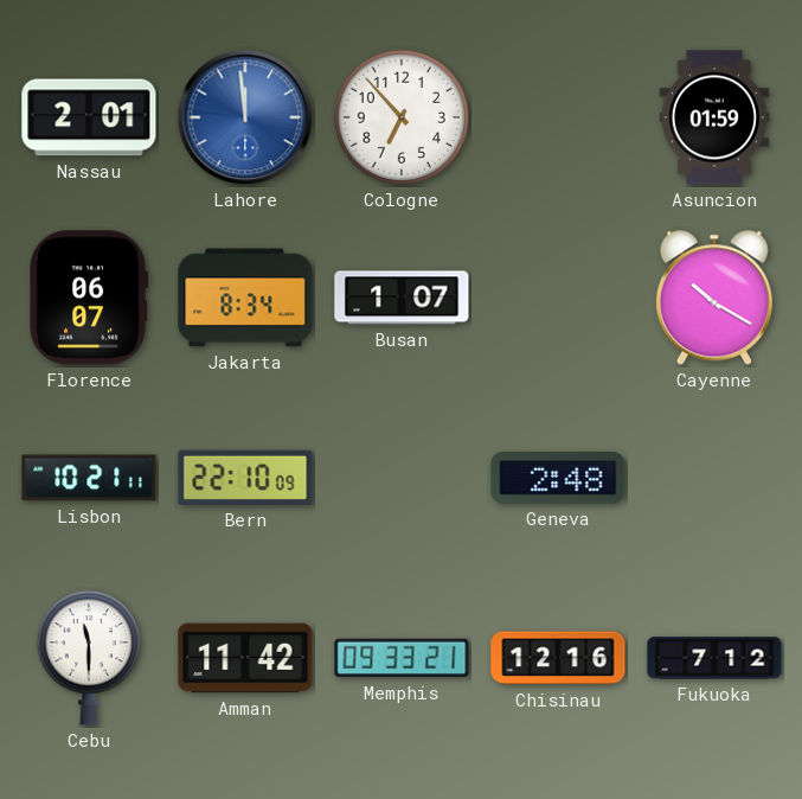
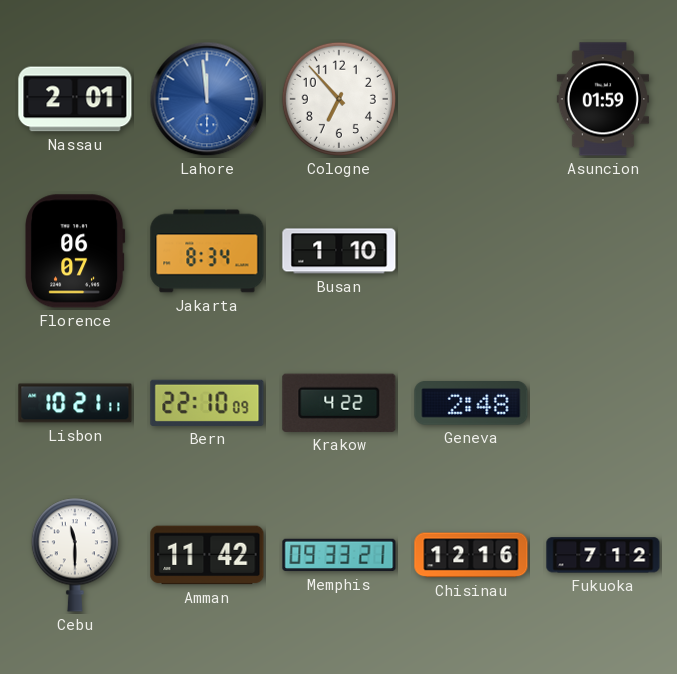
Busan: 1:07 -> 1:10 (339, 251)
Cayenne: 10:20 -> none (714, 298)
Krakow: none -> 4:22 (339, 403)
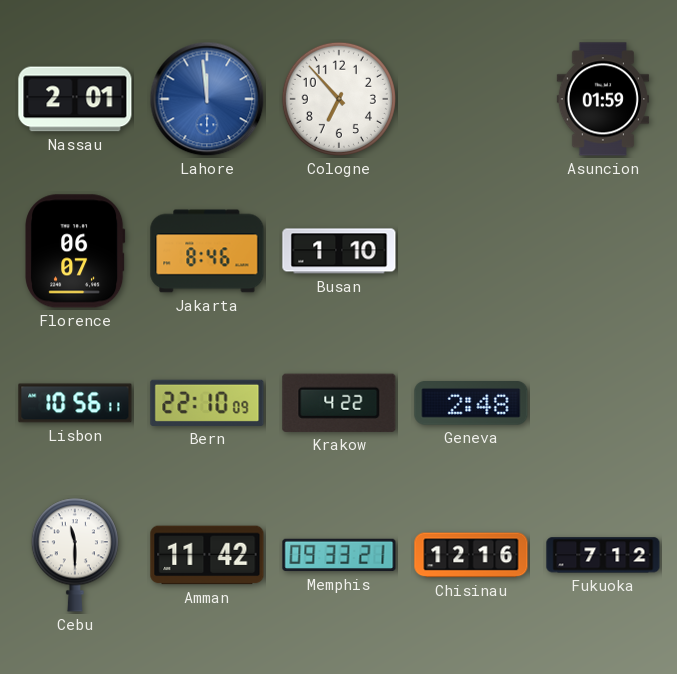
Jakarta: 8:34 -> 8:46 (207, 251)
Lisbon: 10:21 -> 10:56 (75, 403)
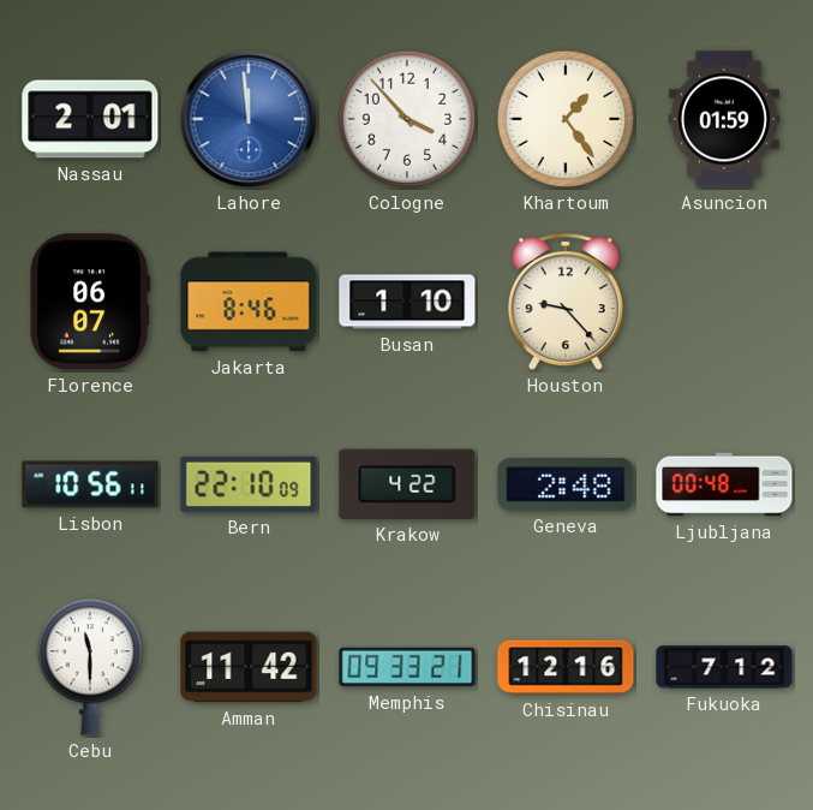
Cologne: 6:53 -> 3:53 (407, 119)
Khartoum: none -> 1:24 (566, 119)
Houston: none -> 9:23 (566, 303)
Ljubljana: none -> 00:48 (724, 484)
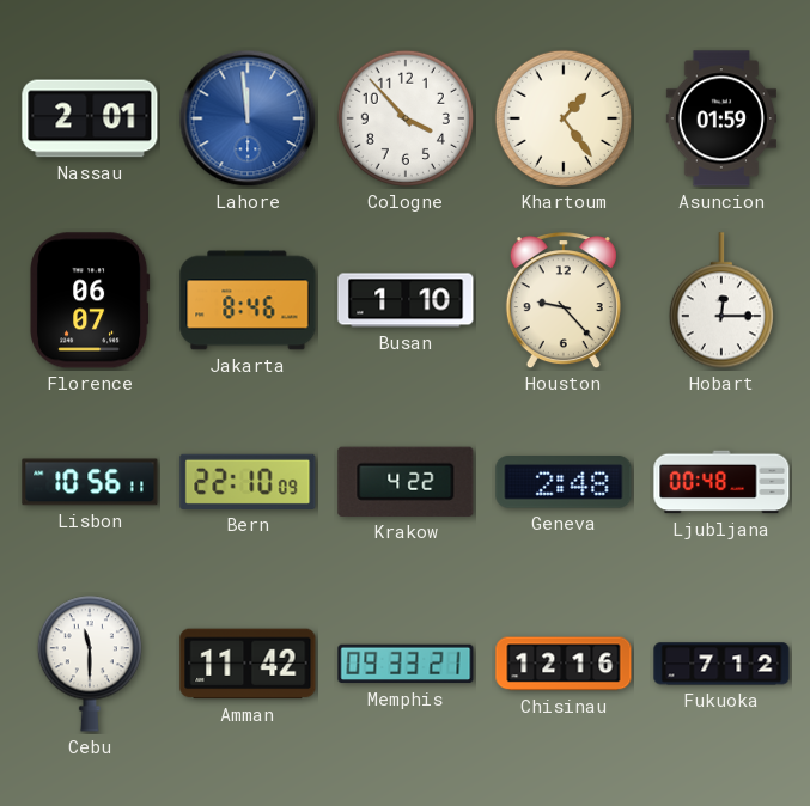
Hobart: none -> 12:15 (721, 300)
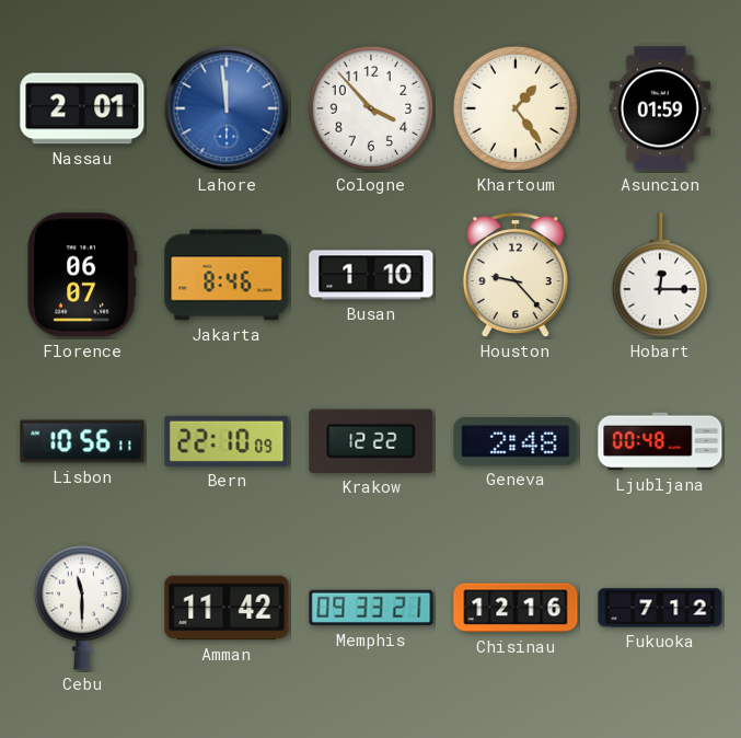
Krakow: 4:22 -> 12:22 (371, 441)
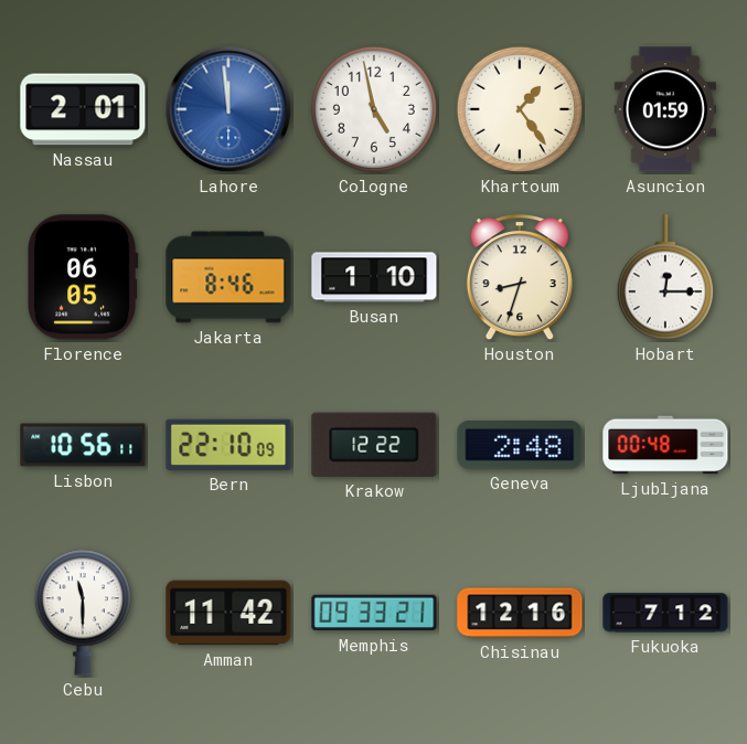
Cologne: 3:53 -> 4:58 (374, 109)
Florence: 06:07 -> 06:05 (84, 277)
Houston: 9:23 -> 8:33 (520, 278)
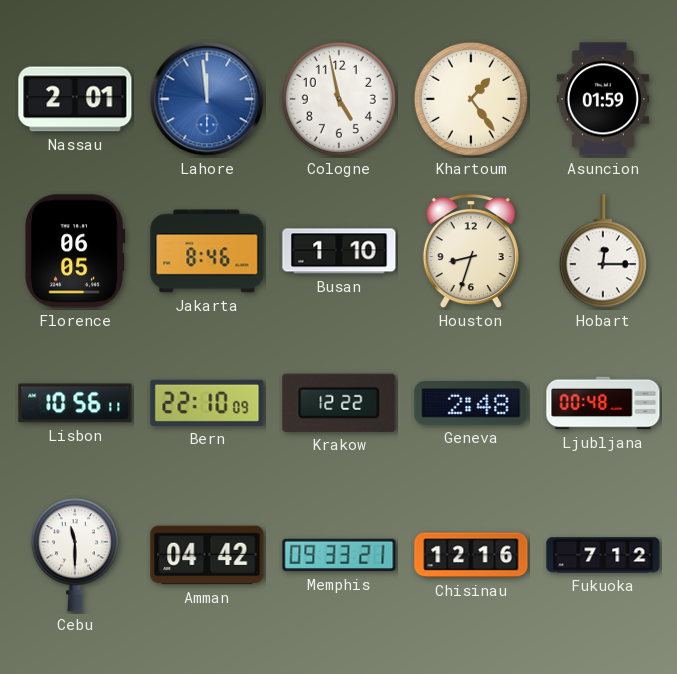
Amman: 11:42 -> 04:42 (207, 555)
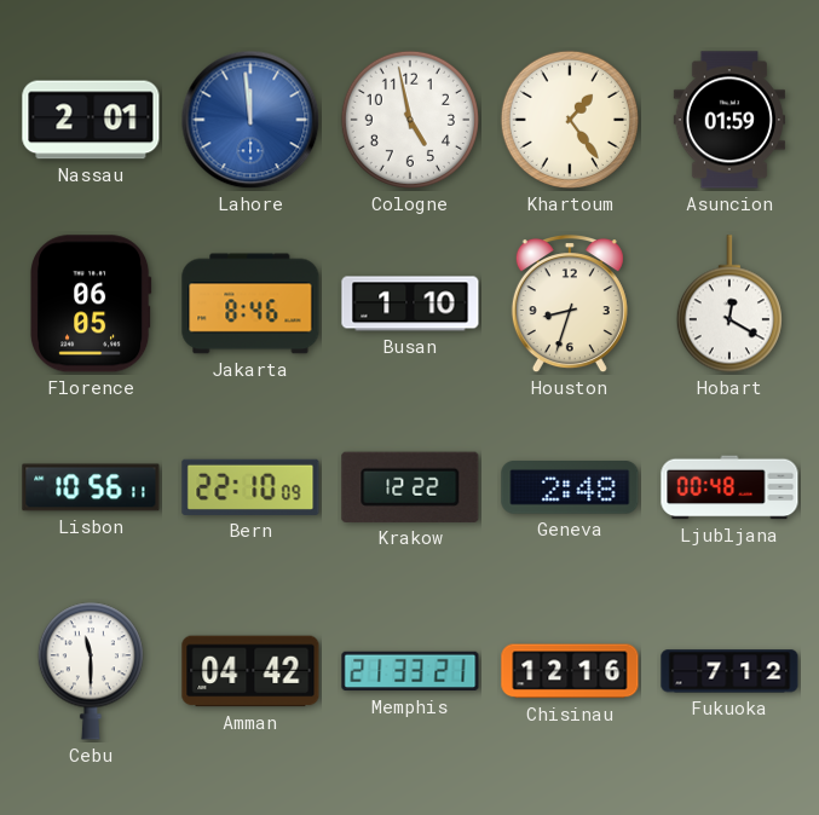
Hobart: 12:15 -> 12:20 (729, 304)
Memphis: 09:33 -> 21:33 (410, 671)
